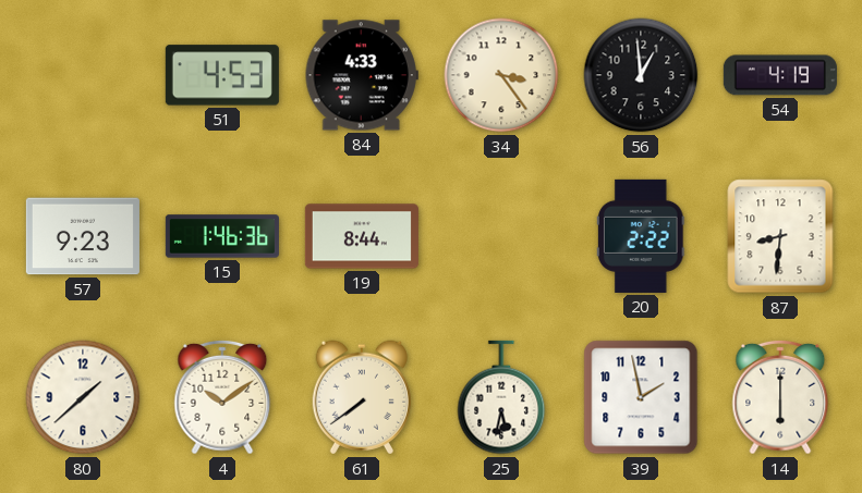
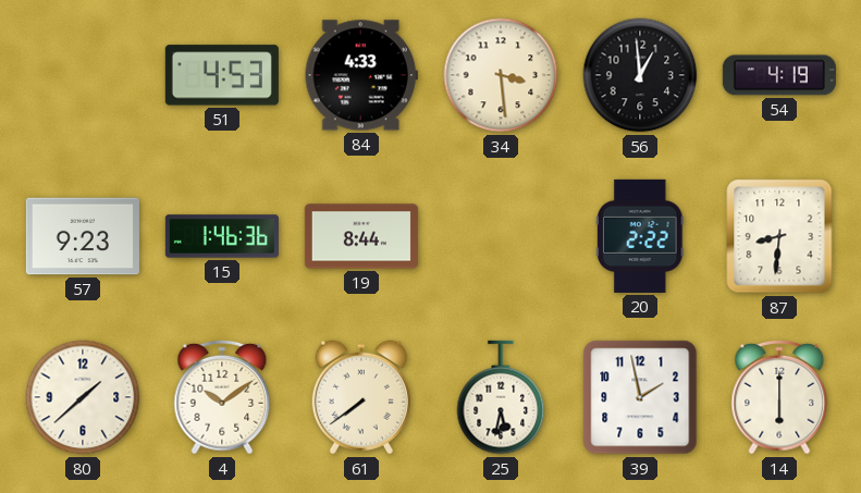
34: 3:24 -> 3:29 (501, 75)
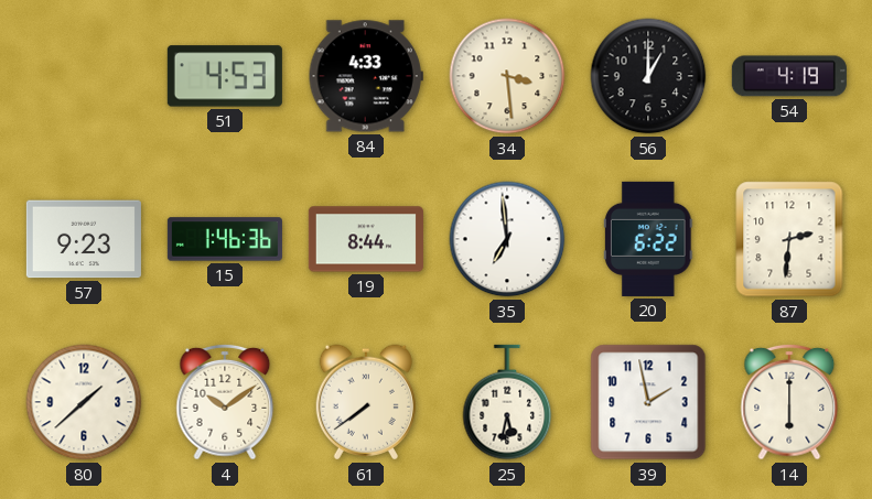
56: 12:59 -> 1:00 (648, 76)
35: none -> 6:59 (507, 239)
20: 2:22 -> 6:22 (648, 239)
87: 8:31 -> 2:31 (789, 239)
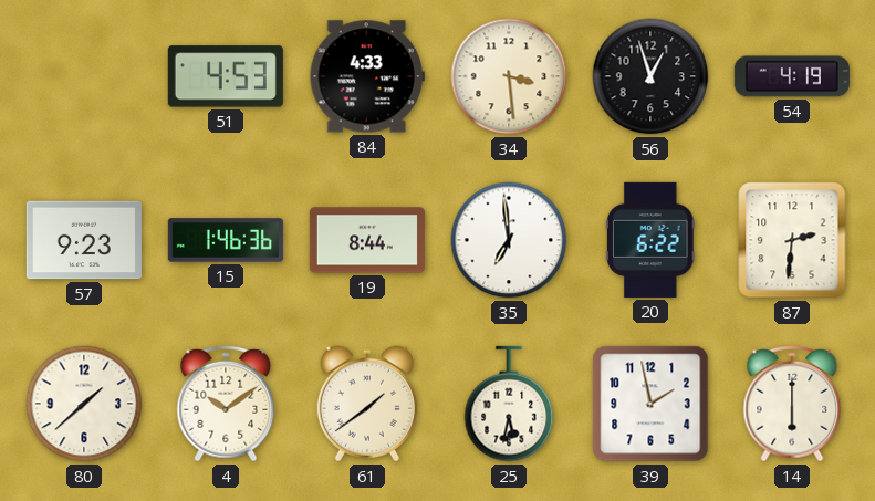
56: 1:00 -> 12:57 (650, 76)
61: 7:39 -> 1:39 (367, 404)
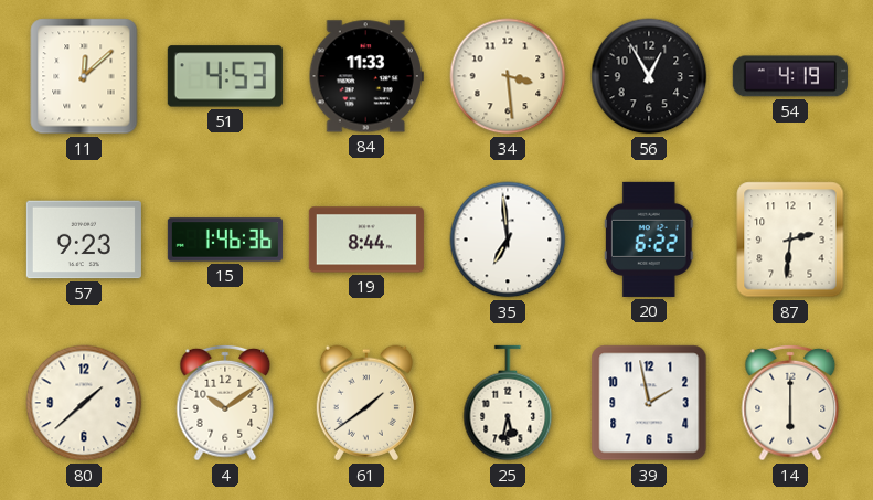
11: none -> 12:08 (84, 76)
84: 4:33 -> 11:33 (366, 76)
56: 12:57 -> 12:55 (649, 76)
